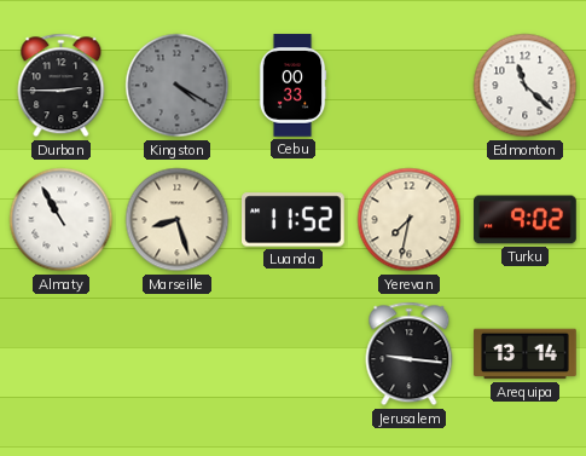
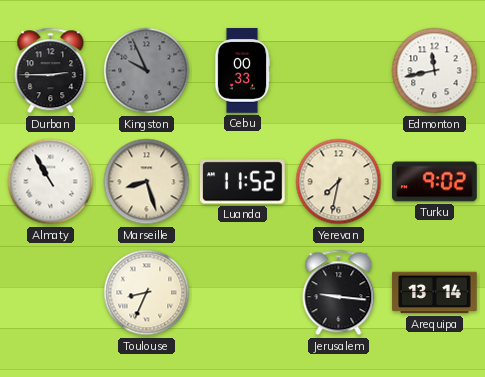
Kingston: 4:20 -> 9:56 (147, 71)
Edmonton: 11:22 -> 11:43 (435, 71)
Toulouse: none -> 8:34 (147, 293)
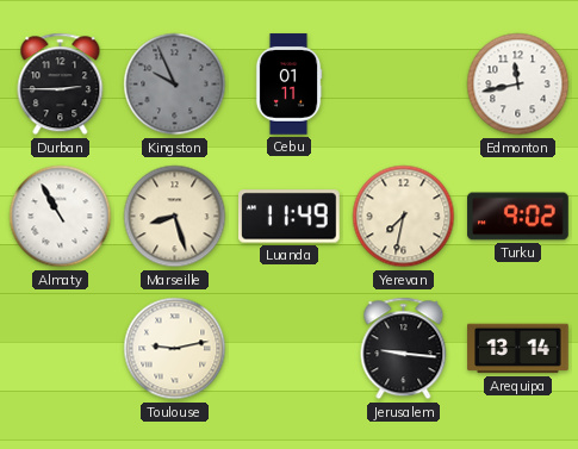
Cebu: 00:33 -> 01:11 (288, 85)
Luanda: 11:52 -> 11:49 (290, 217)
Toulouse: 8:34 -> 9:13 (175, 349)
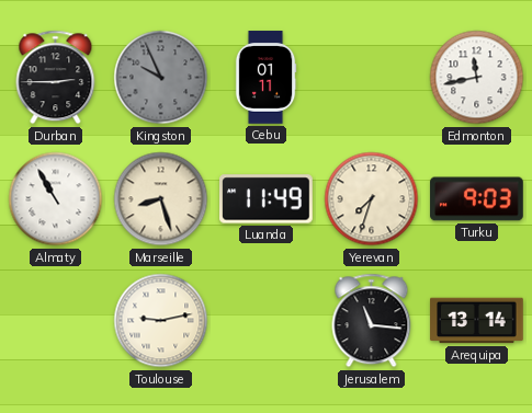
Yerevan: 7:32 -> 7:33 (372, 199)
Turku: 9:02 -> 9:03 (477, 199)
Jerusalem: 9:16 -> 11:16 (372, 321)
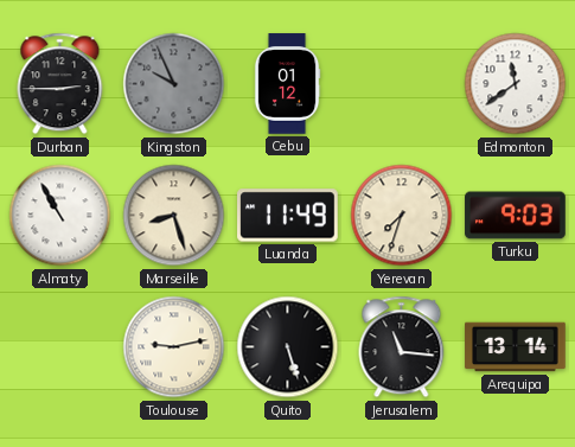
Cebu: 01:11 -> 01:12 (287, 84)
Edmonton: 11:43 -> 11:39 (516, 84)
Quito: none -> 5:27 (288, 347)
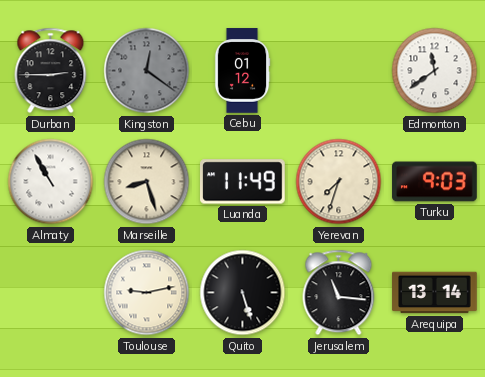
Kingston: 9:56 -> 12:21 (147, 71)
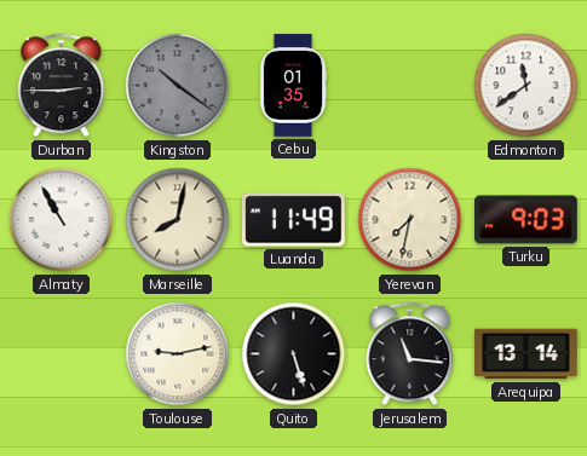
Kingston: 12:21 -> 10:21 (178, 86)
Cebu: 01:12 -> 01:35 (293, 86)
Marseille: 8:27 -> 8:02 (178, 220)
Yerevan: 7:33 -> 7:32 (410, 220)
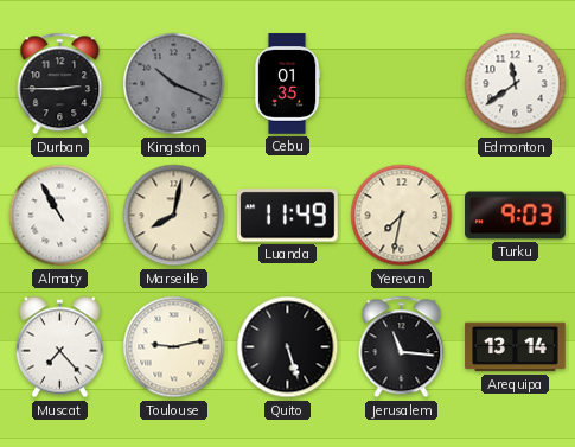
Kingston: 10:21 -> 10:19 (174, 84)
Muscat: none -> 7:23 (59, 347)
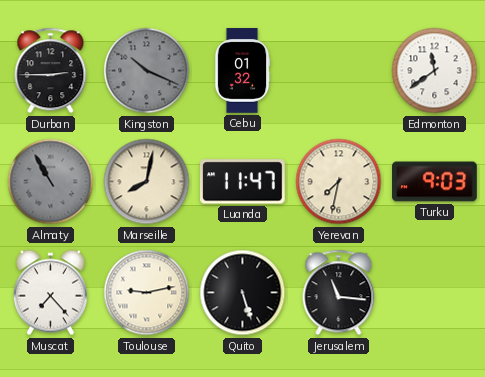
Cebu: 01:35 -> 01:32 (242, 71)
Almaty dial: white -> grey (51, 182)
Luanda: 11:49 -> 11:47 (243, 182)
Arequipa: 13:14 -> none (516, 347)
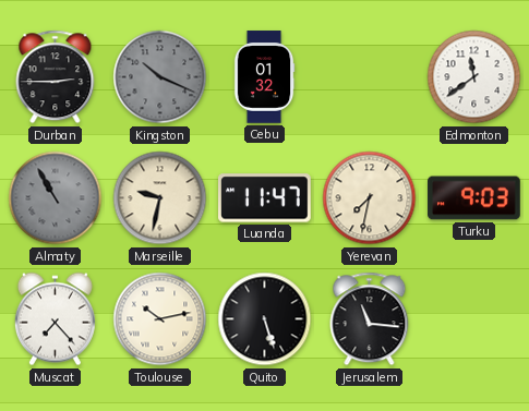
Marseille: 8:02 -> 9:32 (160, 198)
Toulouse: 9:13 -> 10:13 (160, 319)
